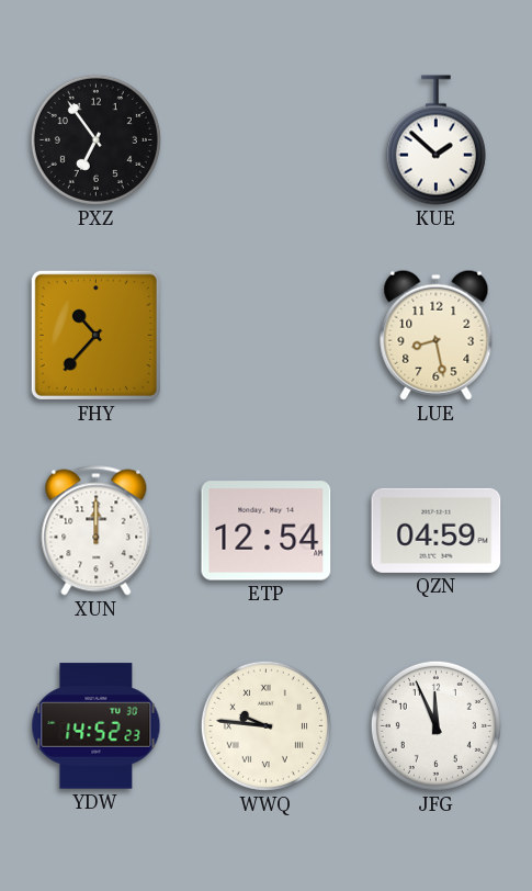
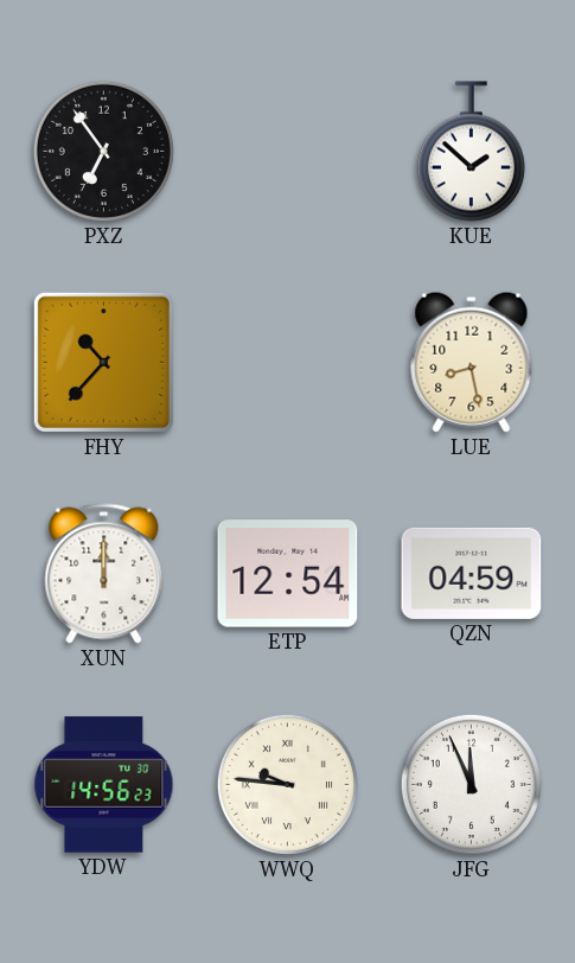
YDW: 14:52 -> 14:56 (104, 785)
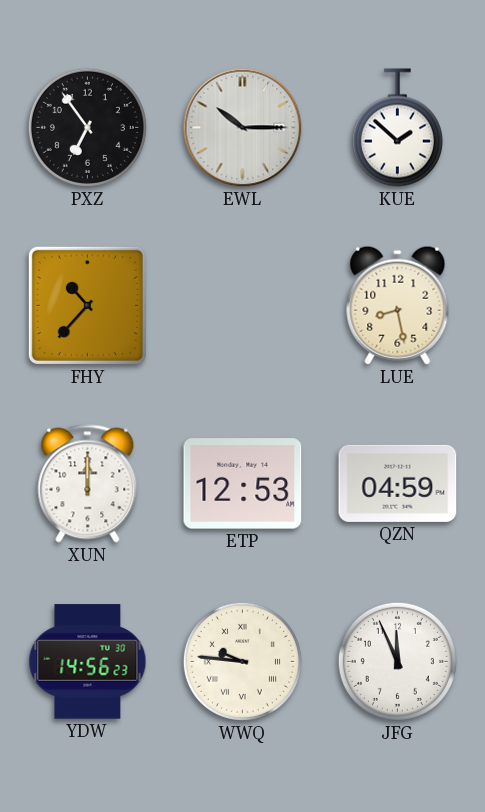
EWL: none -> 10:15 (243, 128)
ETP: 12:54 -> 12:53 (243, 484)
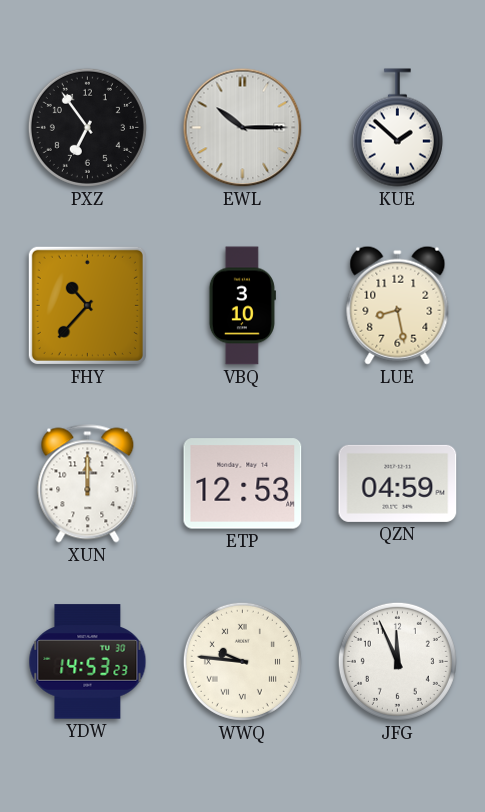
VBQ: none -> 3:10 (242, 306)
YDW: 14:56 -> 14:53 (88, 662)
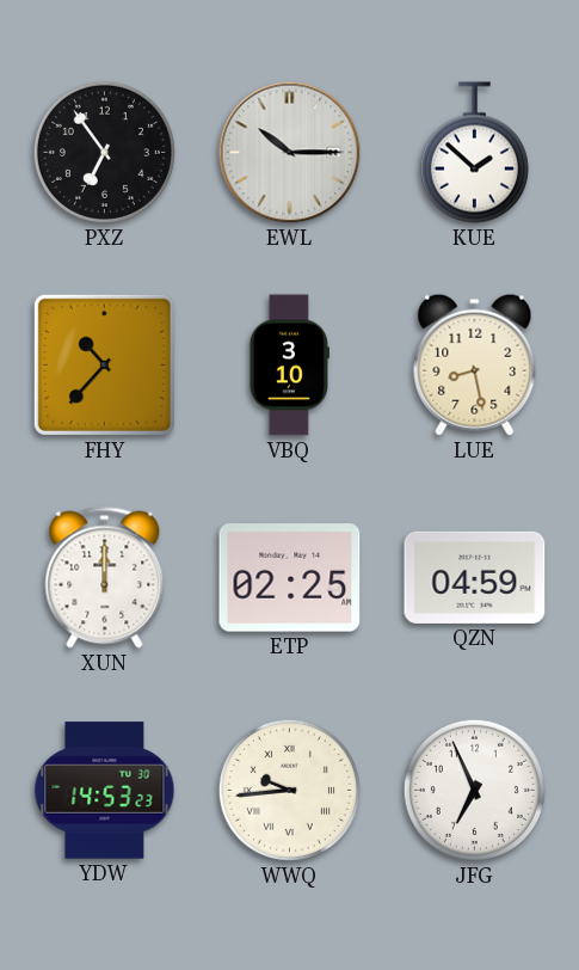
ETP: 12:53 -> 02:25 (290, 578)
WWQ: 9:46 -> 9:44 (289, 790)
JFG: 11:56 -> 6:56 (474, 790)
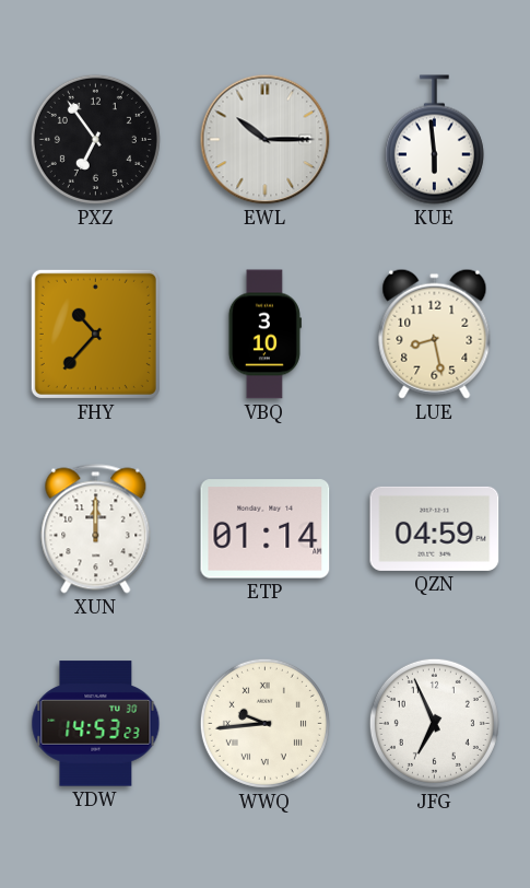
KUE: 1:52 -> 5:59 (434, 140)
ETP: 02:25 -> 01:14 (266, 529)
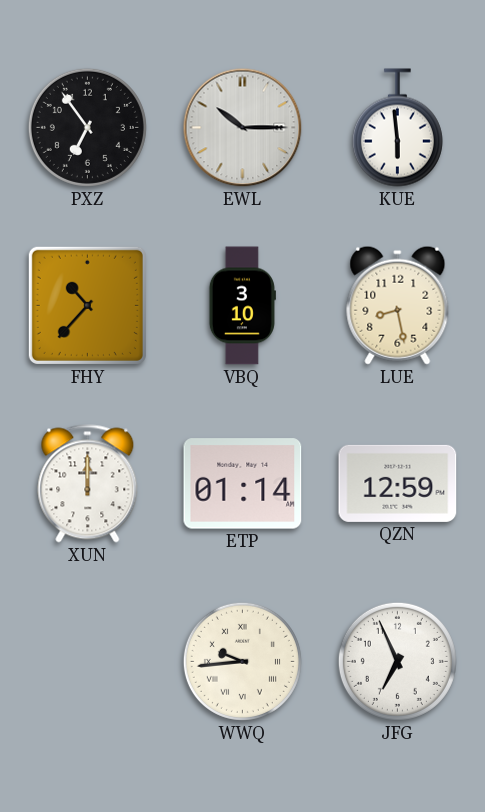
QZN: 04:59 -> 12:59 (398, 483)
YDW: 14:53 -> none (96, 724)
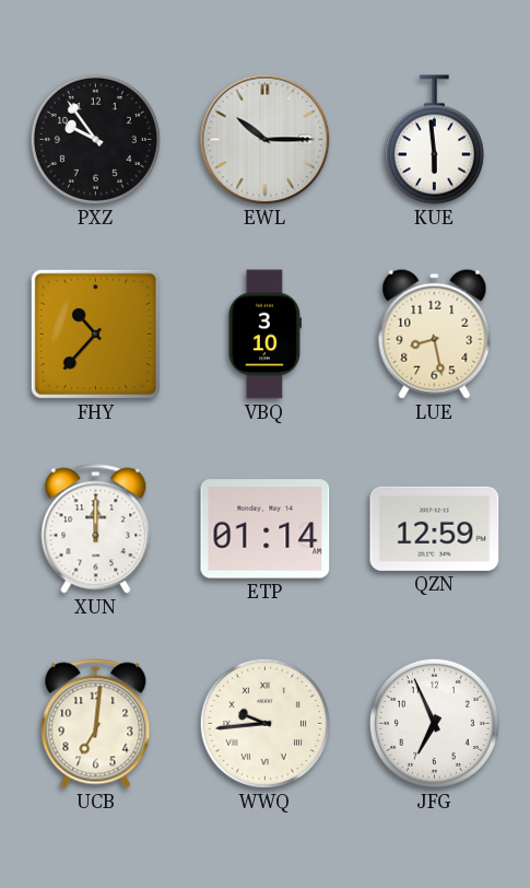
PXZ: 6:54 -> 9:54 (95, 139)
UCB: none -> 7:01 (96, 724)
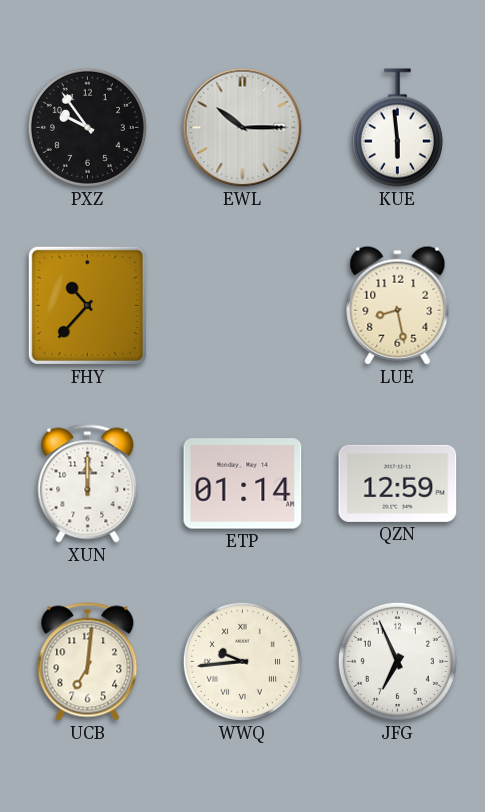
VBQ: 3:10 -> none (264, 335)
